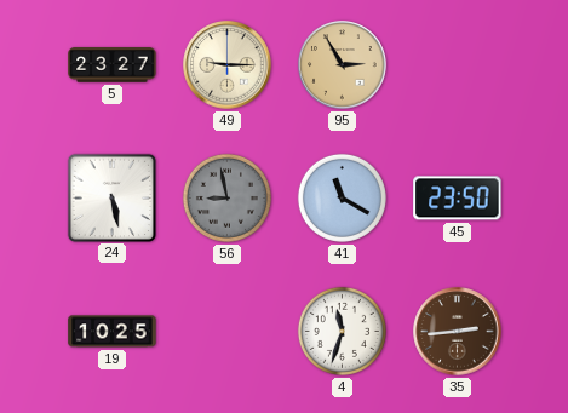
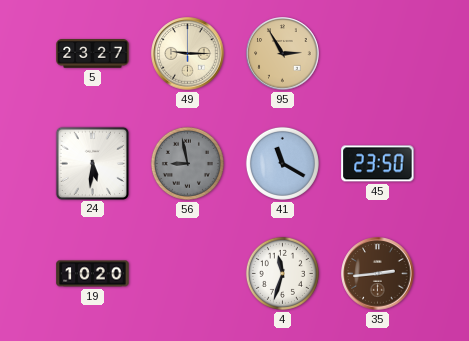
24: 5:28 -> 5:31 (92, 163)
19: 10:25 -> 10:20 (93, 274)
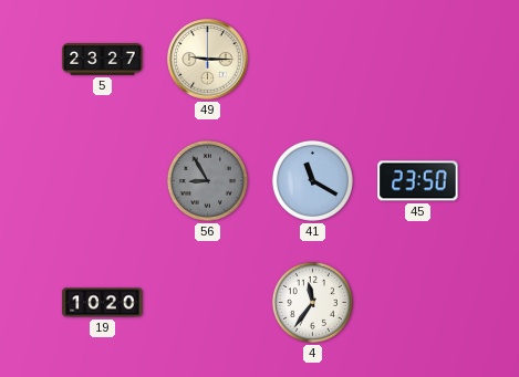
95: 2:55 -> none (283, 54)
24: 5:31 -> none (92, 163)
56: 8:58 -> 8:55 (207, 180)
4: 11:33 -> 11:36 (312, 302)
35: 2:44 -> none (378, 274)
